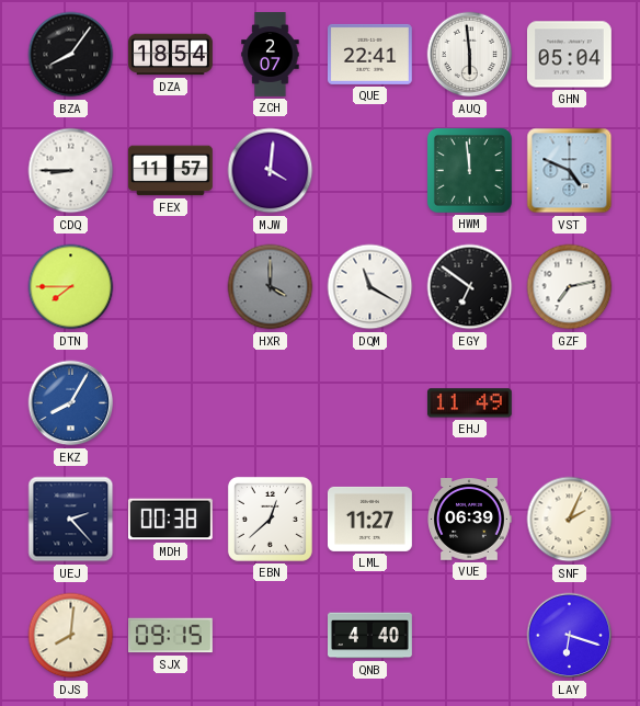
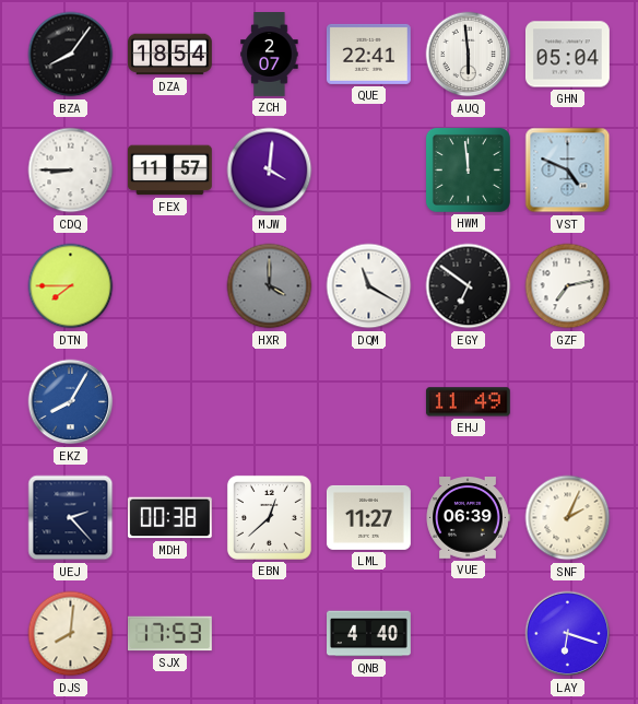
SJX: 09:15 -> 17:53 (169, 634)
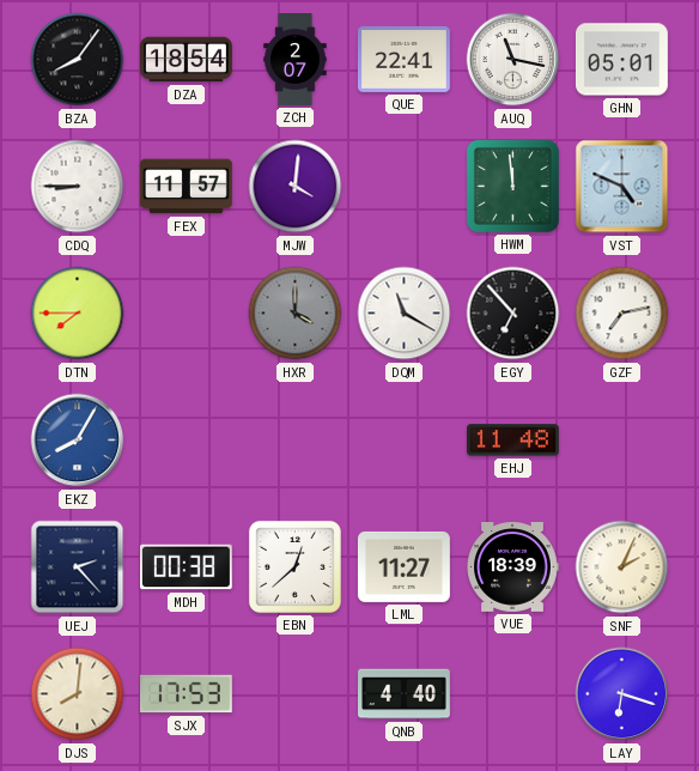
AUQ: 5:59 -> 11:17 (513, 60)
GHN: 05:04 -> 05:01 (621, 60)
EGY: 6:51 -> 6:53 (513, 314)
EHJ: 11:49 -> 11:48 (512, 441)
VUE: 06:39 -> 18:39 (512, 567)
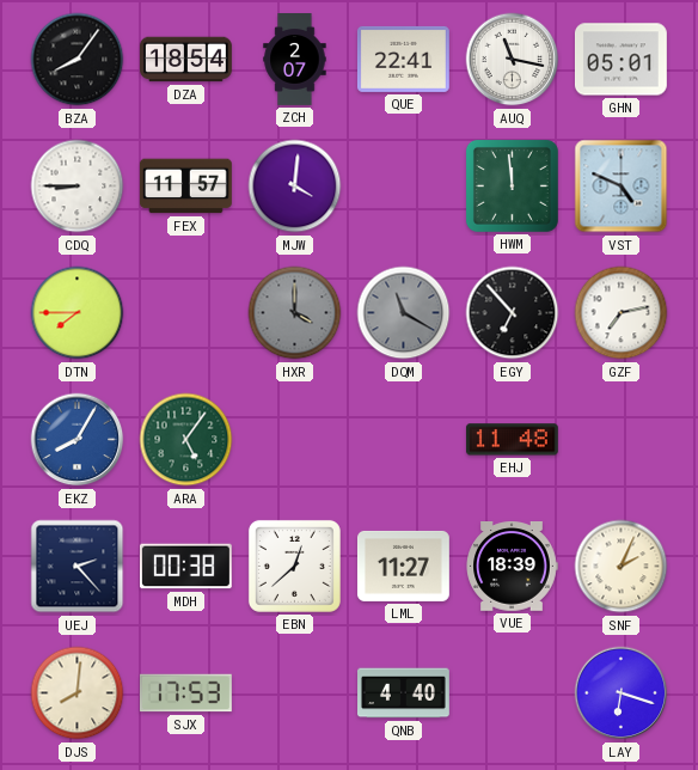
DQM dial: white -> grey (404, 313)
ARA: none -> 5:06 (186, 440)
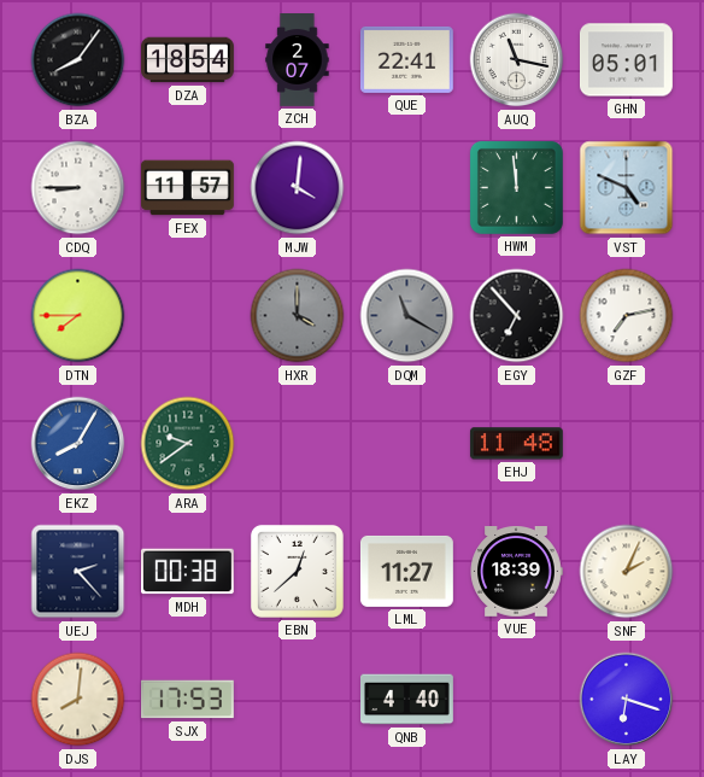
ARA: 5:06 -> 9:39 (188, 444)
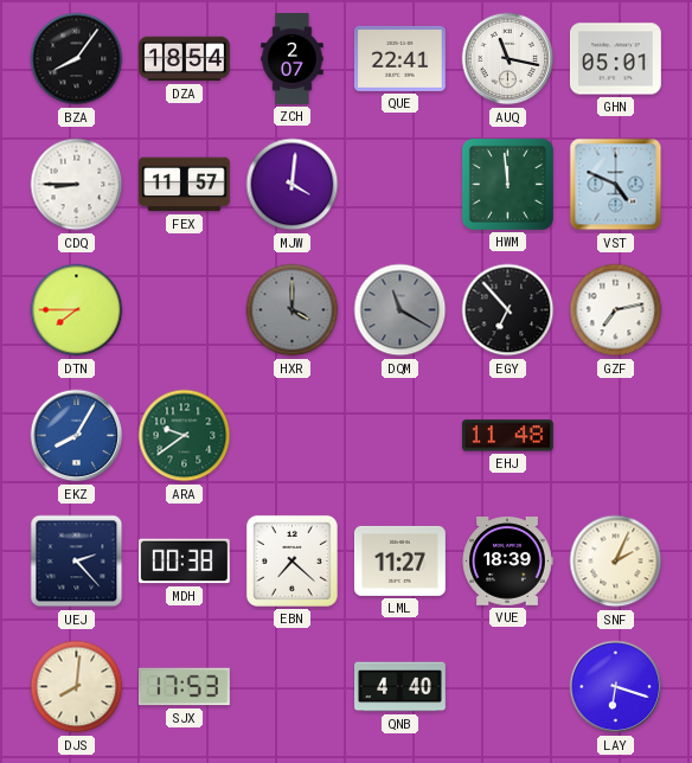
EBN: 12:38 -> 7:22 (291, 560)
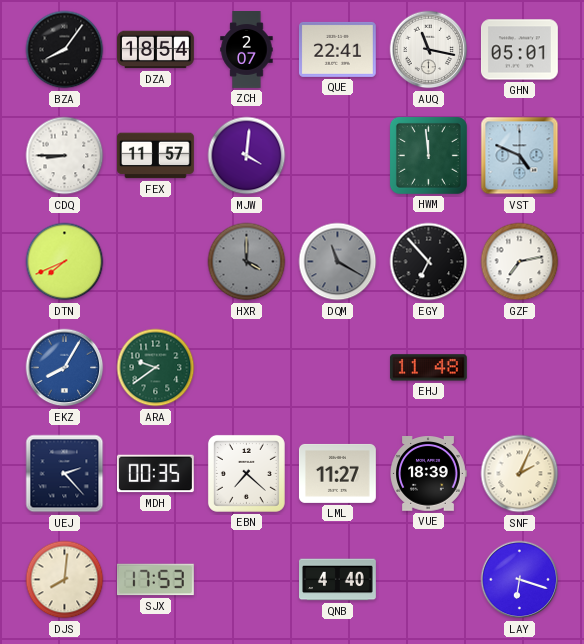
DTN: 7:45 -> 7:41 (65, 262)
MDH: 00:38 -> 00:35 (155, 474)
